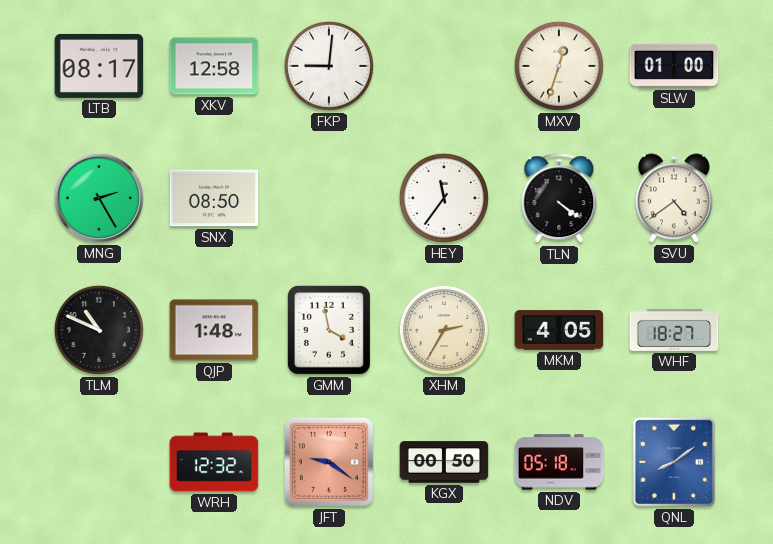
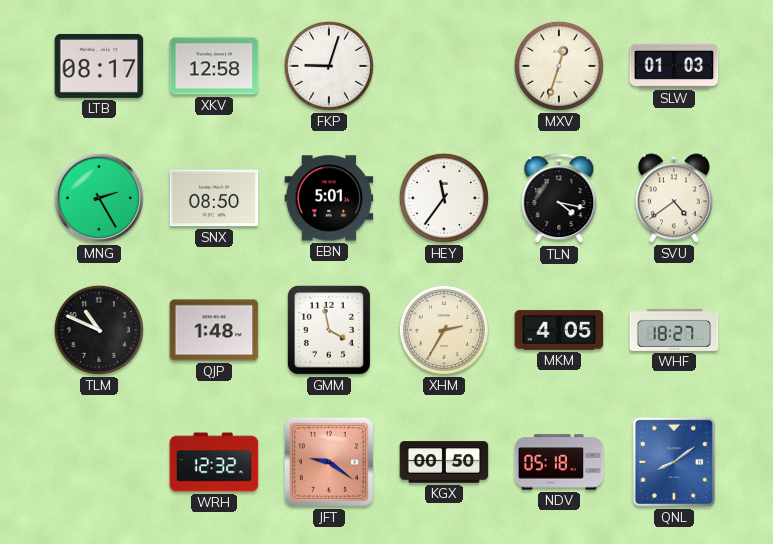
FKP: 9:01 -> 9:03 (329, 66)
SLW: 01:00 -> 01:03 (674, 66)
EBN: none -> 5:01 (329, 198)
TLN: 4:21 -> 4:17 (559, 199)
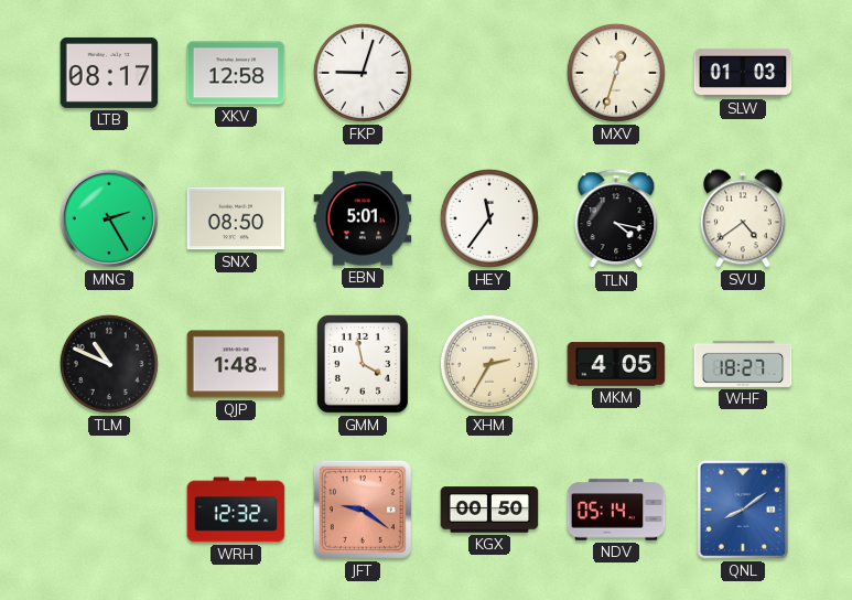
NDV: 05:18 -> 05:14 (616, 510)
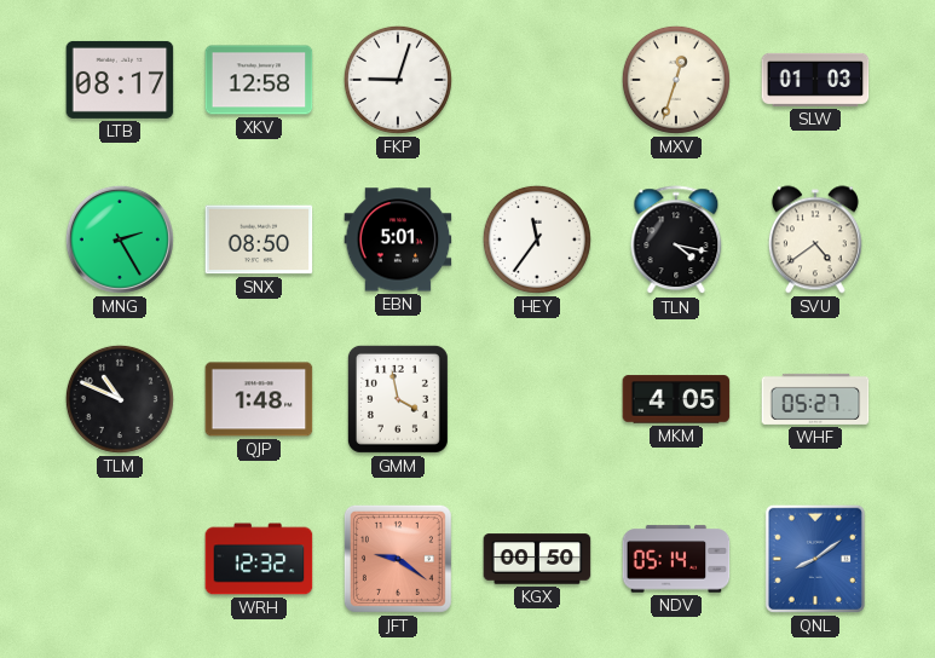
XHM: 2:35 -> none (489, 364)
WHF: 18:27 -> 05:27 (815, 399)
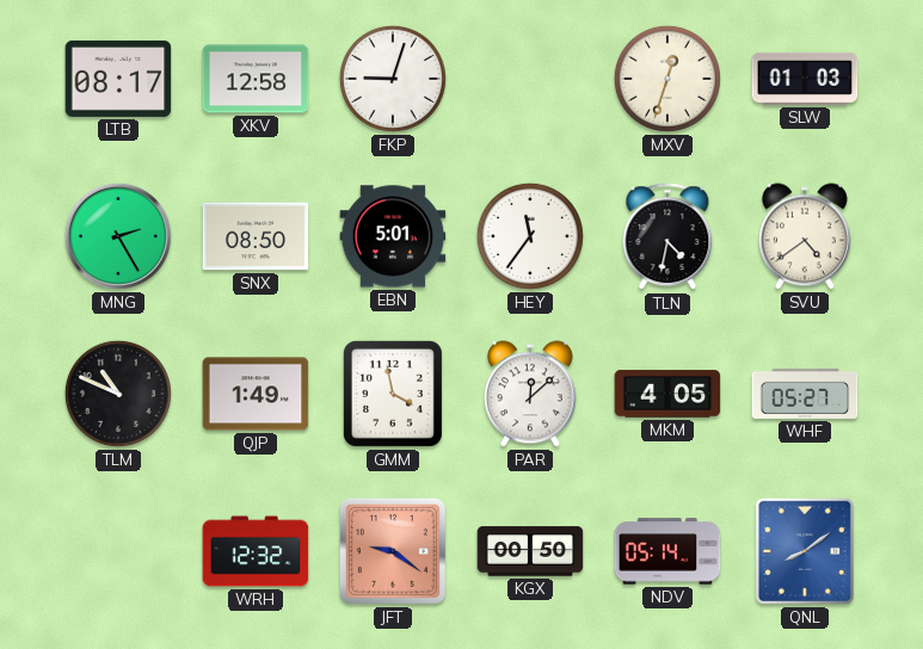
TLN: 4:17 -> 4:32 (667, 237)
QJP: 1:48 -> 1:49 (256, 394)
PAR: none -> 12:08 (530, 394)
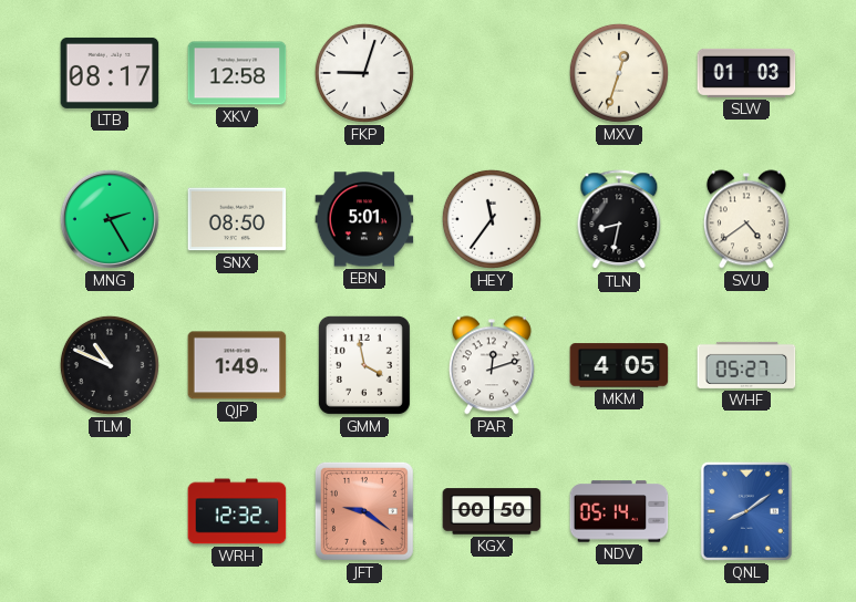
TLN: 4:32 -> 8:32 (619, 220)
PAR: 12:08 -> 12:12 (492, 365)
